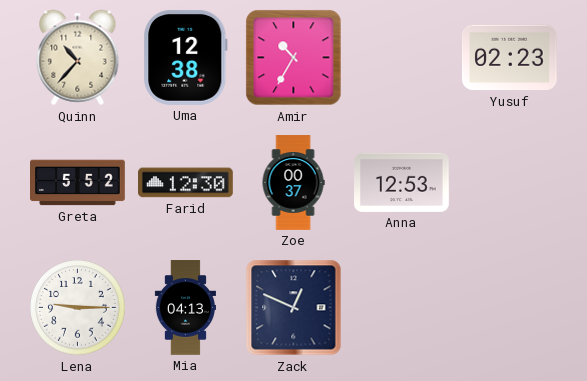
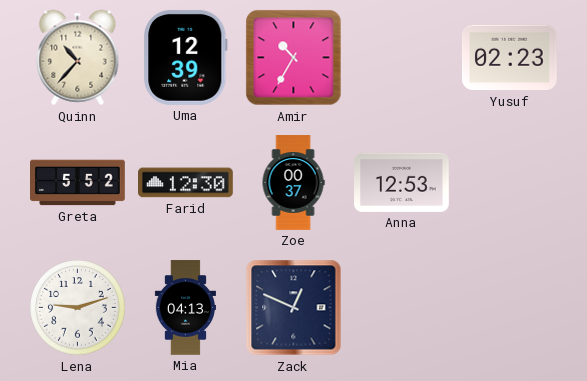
Uma: 12:38 -> 12:39 (186, 57)
Lena: 9:15 -> 9:12 (78, 308)
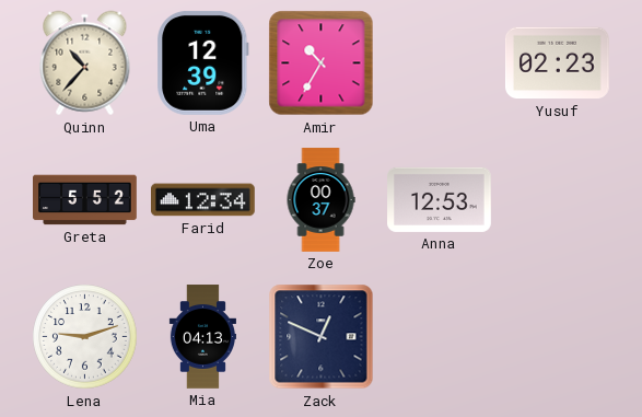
Farid: 12:30 -> 12:34 (203, 200)
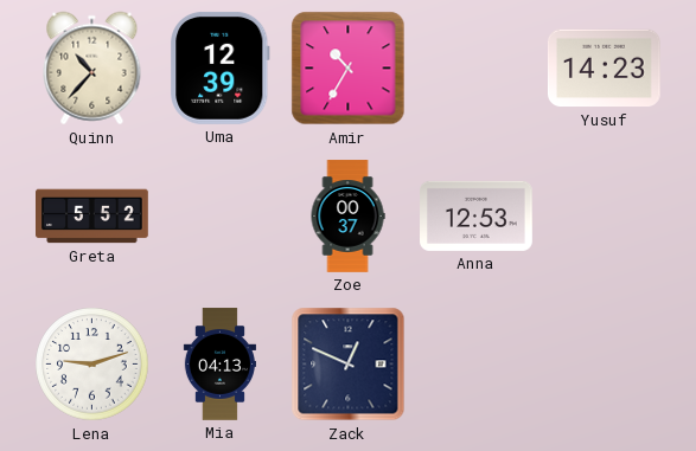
Yusuf: 02:23 -> 14:23 (605, 69)
Farid: 12:34 -> none (203, 200)
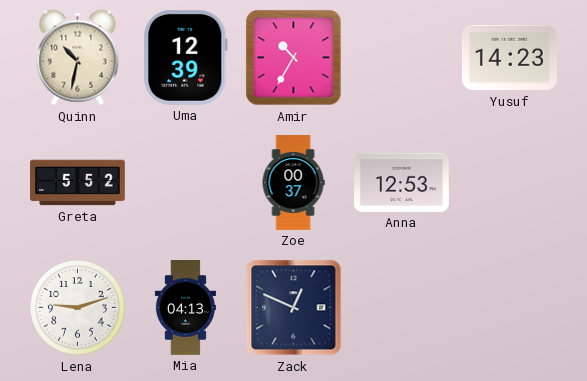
Quinn: 10:37 -> 10:32 (78, 58)
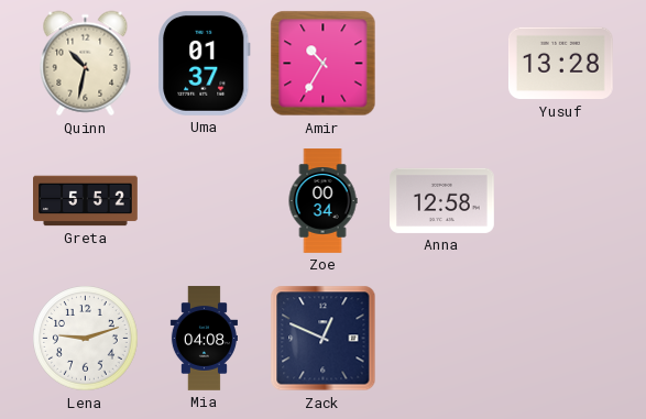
Uma: 12:39 -> 01:37 (205, 63)
Yusuf: 14:23 -> 13:28 (561, 64)
Zoe: 00:37 -> 00:34 (322, 201)
Anna: 12:53 -> 12:58 (442, 200)
Mia: 04:13 -> 04:08 (204, 339)
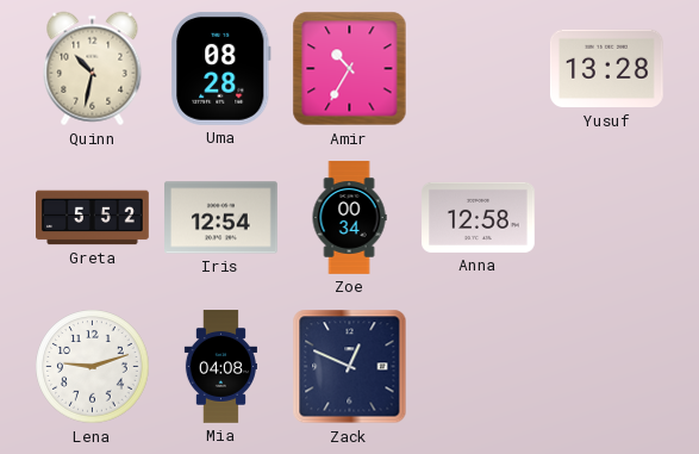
Uma: 01:37 -> 08:28 (221, 68)
Iris: none -> 12:54 (221, 218)
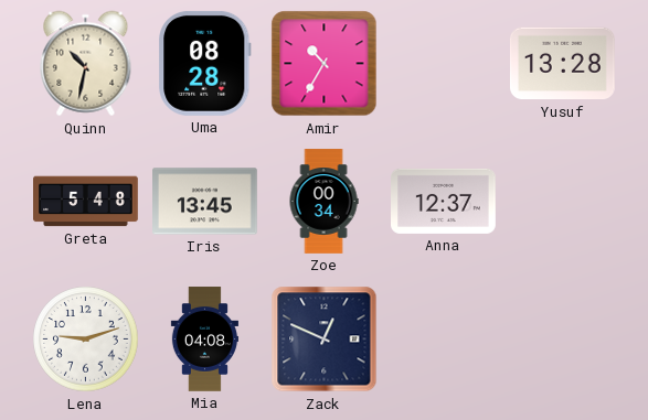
Greta: 5:52 -> 5:48 (86, 202)
Iris: 12:54 -> 13:45 (205, 202)
Anna: 12:58 -> 12:37 (444, 201)
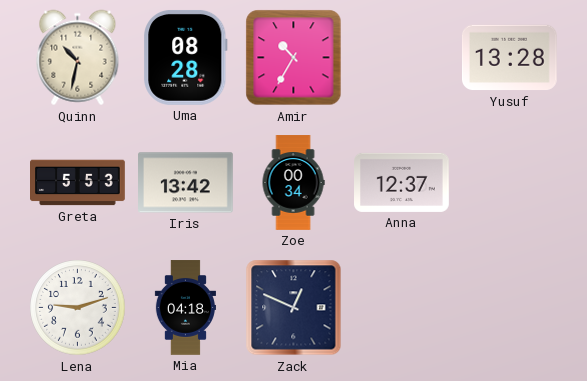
Greta: 5:48 -> 5:53 (78, 183)
Iris: 13:45 -> 13:42 (186, 183)
Mia: 04:08 -> 04:18 (185, 308)
